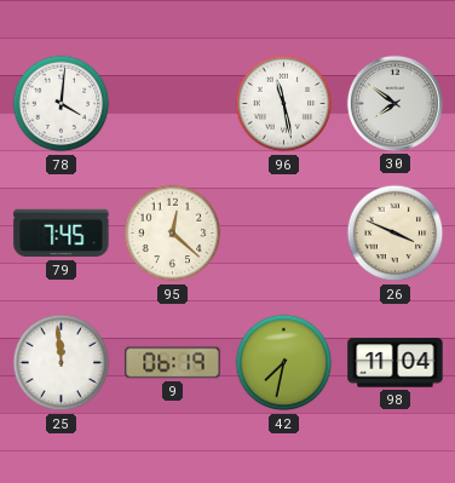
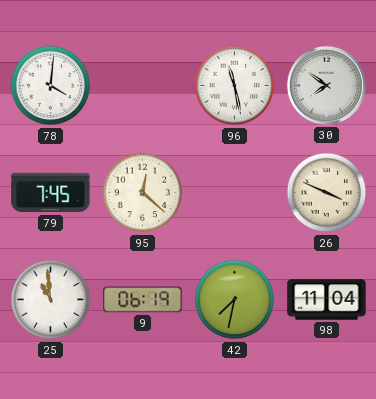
25: 11:59 -> 10:59 (51, 300)
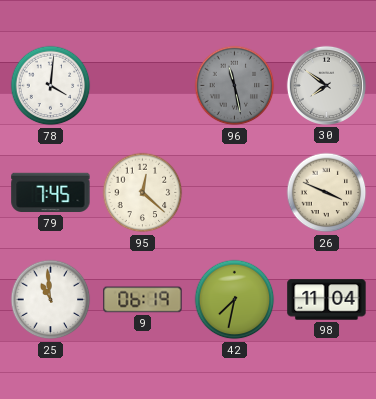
96 dial: white -> grey (235, 86)
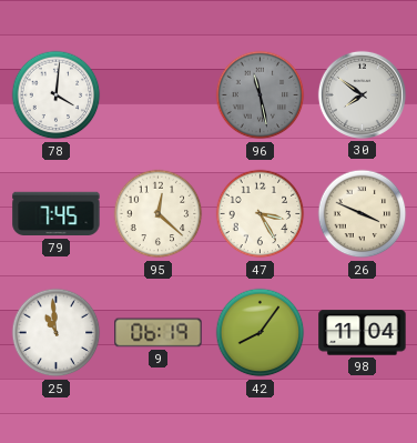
47: none -> 3:25 (261, 214)
42: 7:32 -> 8:06 (261, 333)
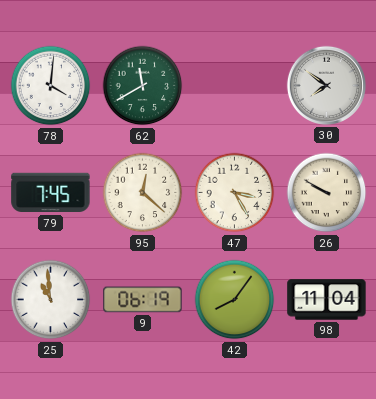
62: none -> 11:40 (143, 86)
96: 11:28 -> none (261, 95)
26: 3:49 -> 9:50 (327, 193)
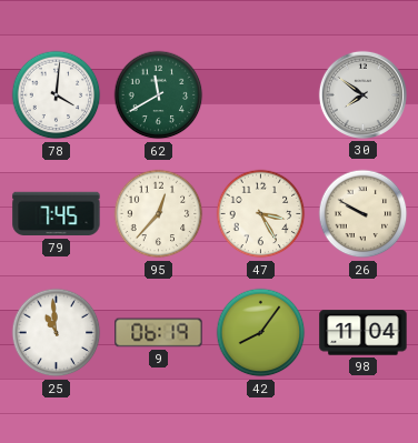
95: 12:22 -> 12:37 (159, 214)
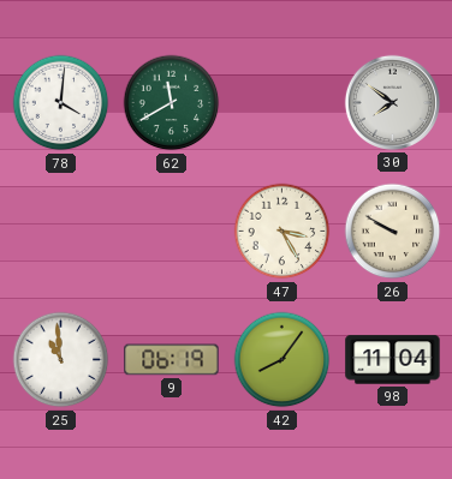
79: 7:45 -> none (57, 214)
95: 12:37 -> none (159, 214)
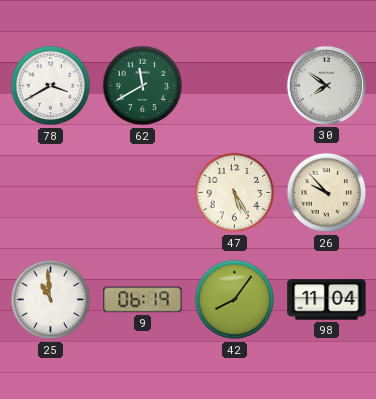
78: 4:01 -> 3:40 (51, 86)
47: 3:25 -> 5:25 (235, 193)
26: 9:50 -> 9:53 (327, 193)
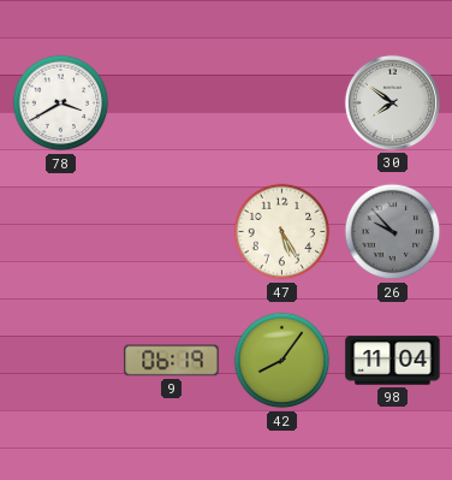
62: 11:40 -> none (143, 86)
26 dial: cream -> grey (393, 232)
25: 10:59 -> none (51, 300)
